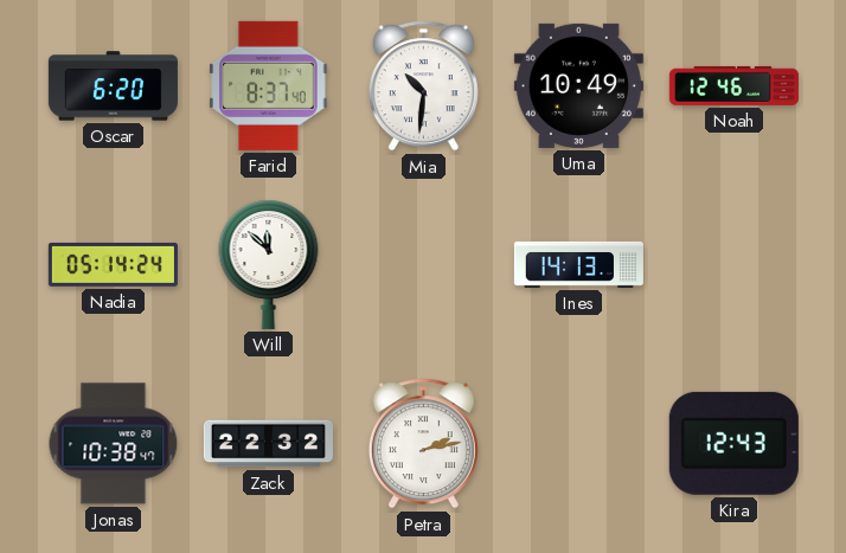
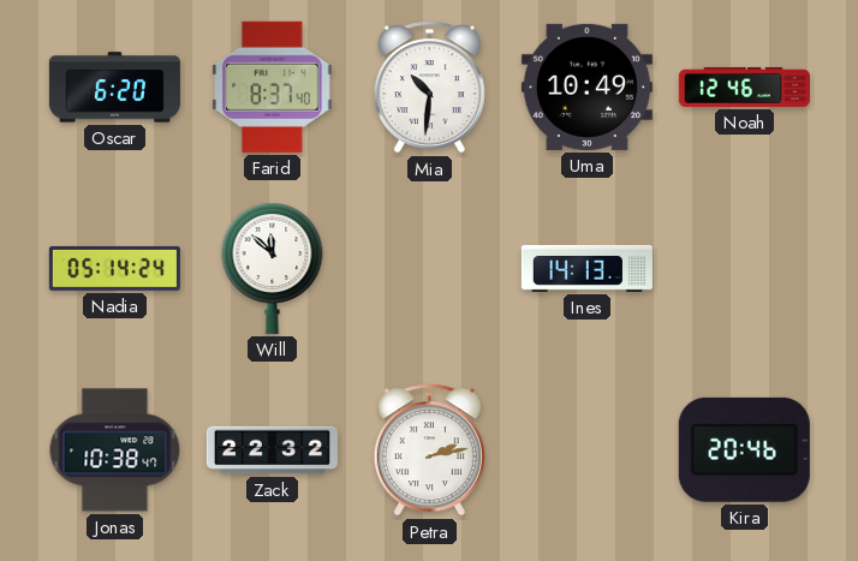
Kira: 12:43 -> 20:46 (744, 449)
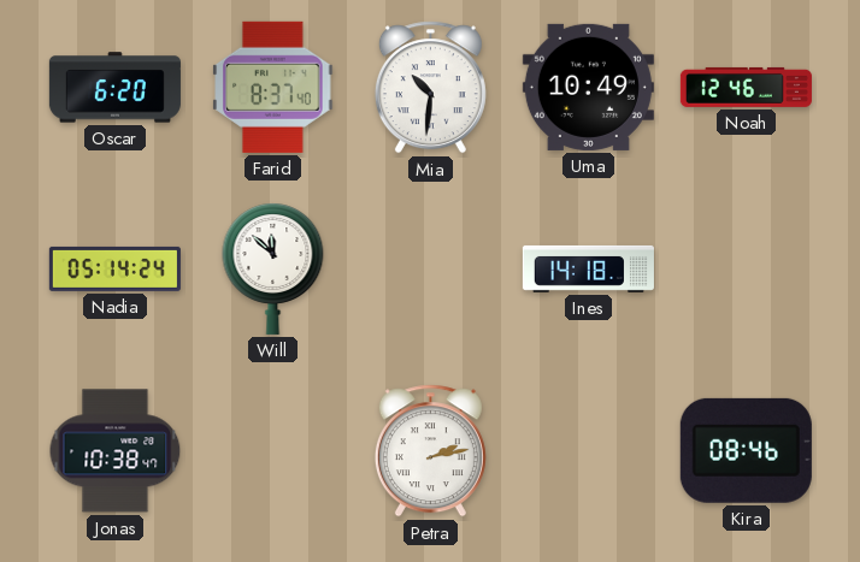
Ines: 14:13 -> 14:18 (588, 268)
Zack: 22:32 -> none (272, 450)
Kira: 20:46 -> 08:46 (746, 450)
